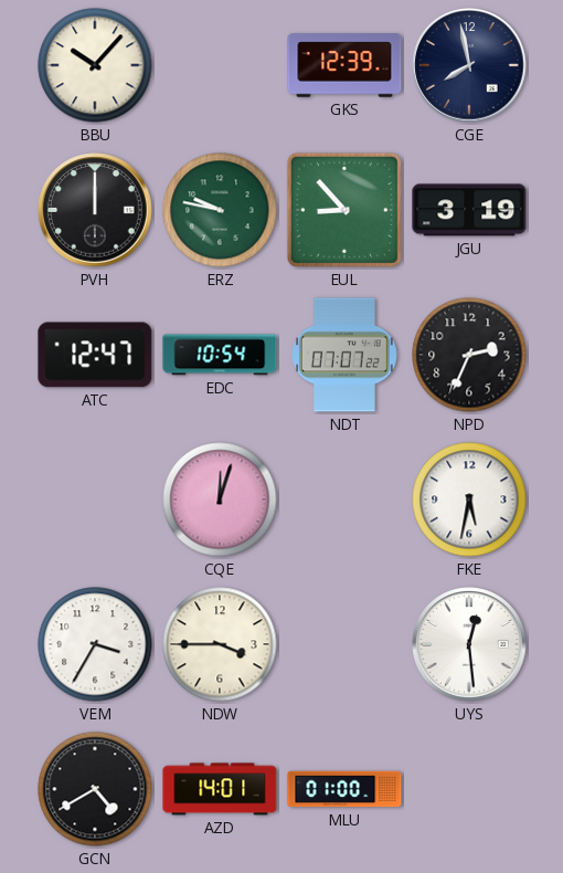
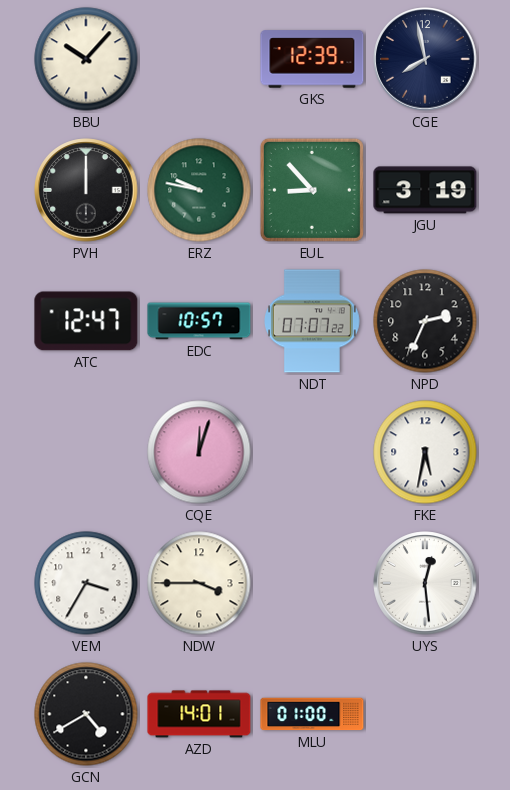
EDC: 10:54 -> 10:57 (199, 321)
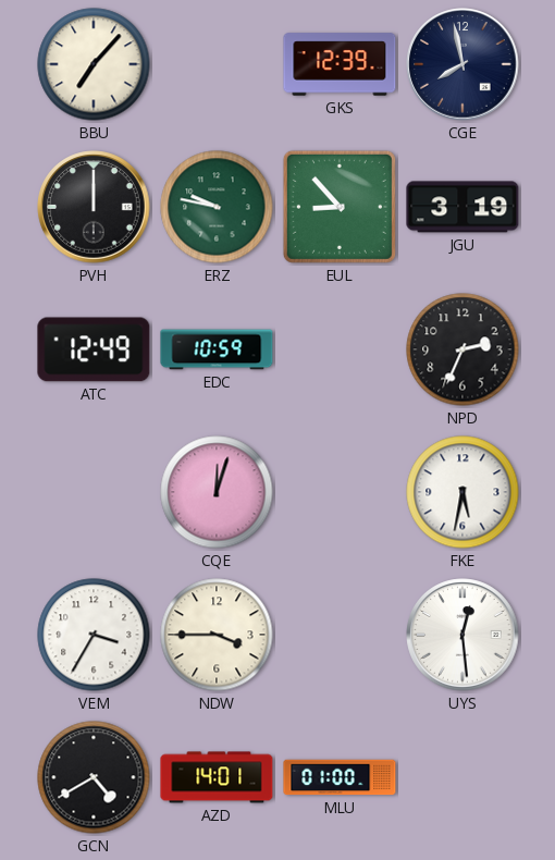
BBU: 10:07 -> 7:07 (94, 64)
ATC: 12:47 -> 12:49 (94, 349)
EDC: 10:57 -> 10:59 (217, 349)
NDT: 07:07 -> none (313, 321)
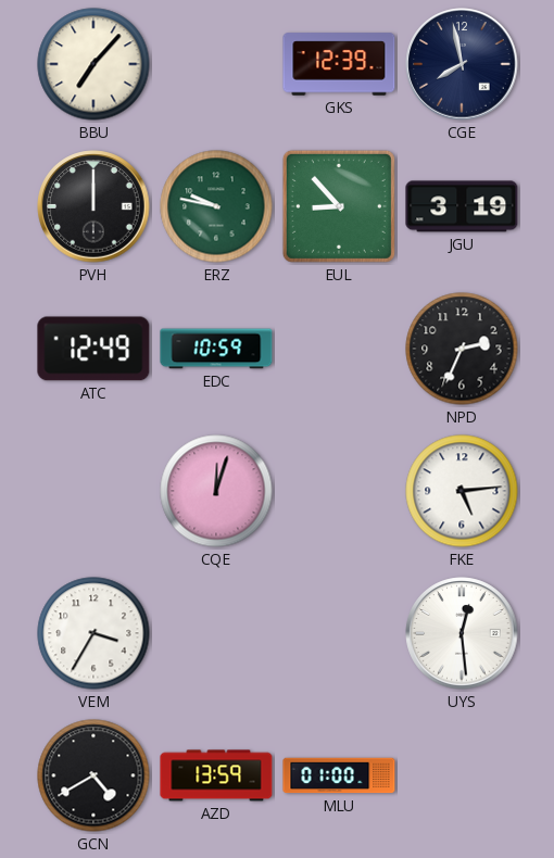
FKE: 5:32 -> 5:14 (462, 491)
NDW: 3:45 -> none (217, 635)
AZD: 14:01 -> 13:59 (216, 775)
